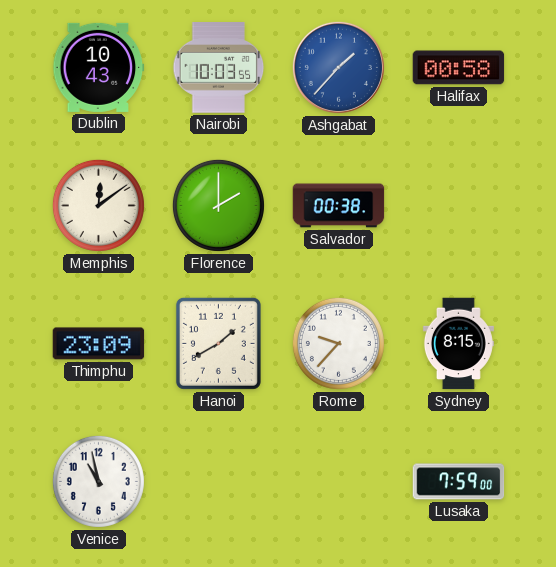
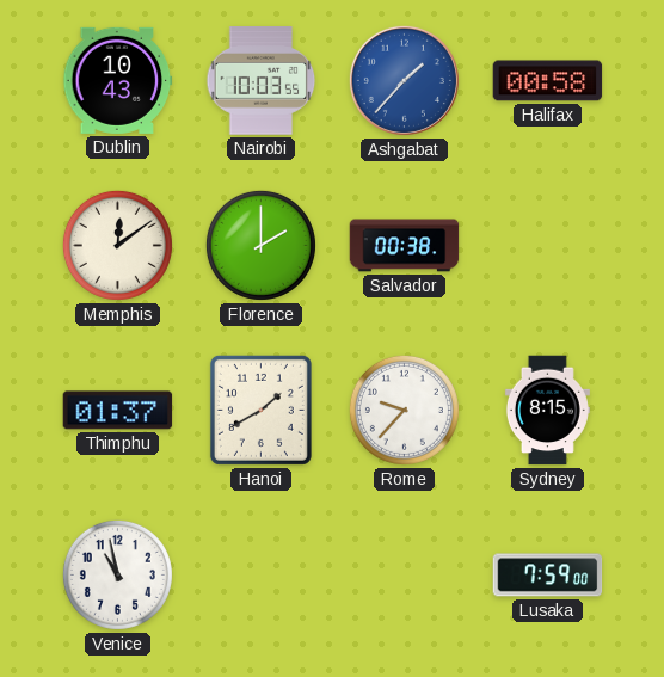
Thimphu: 23:09 -> 01:37 (118, 411)
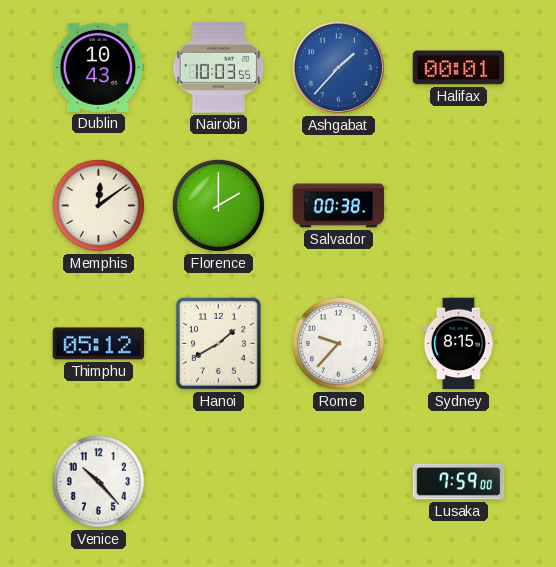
Halifax: 00:58 -> 00:01 (459, 68)
Thimphu: 01:37 -> 05:12 (99, 344)
Venice: 10:58 -> 10:23 (98, 481)
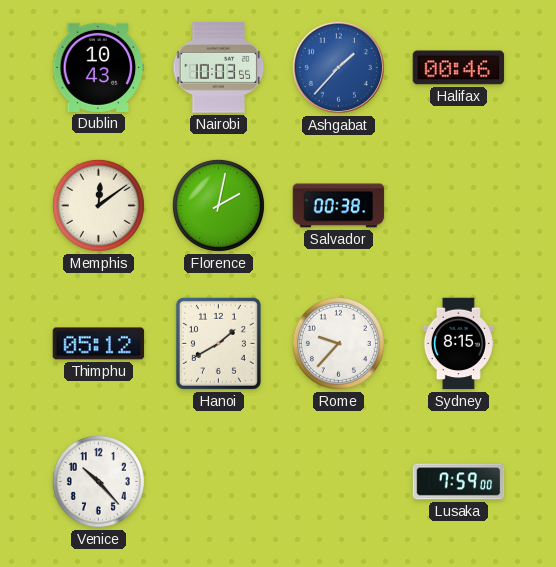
Halifax: 00:01 -> 00:46 (459, 68)
Florence: 2:00 -> 2:02 (218, 205)
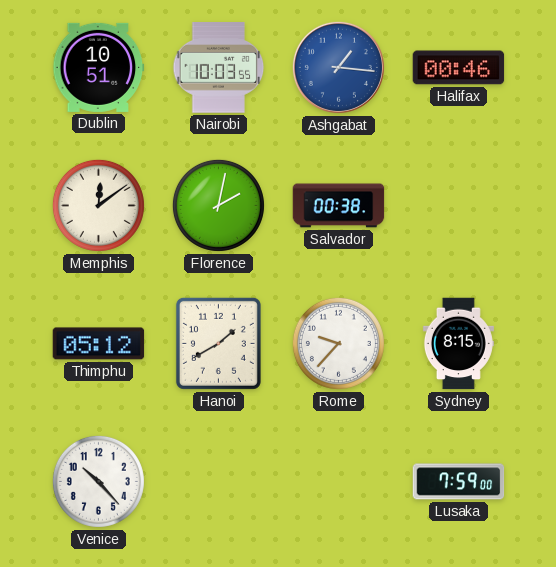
Dublin: 10:43 -> 10:51 (99, 67)
Ashgabat: 1:37 -> 1:16 (338, 67)
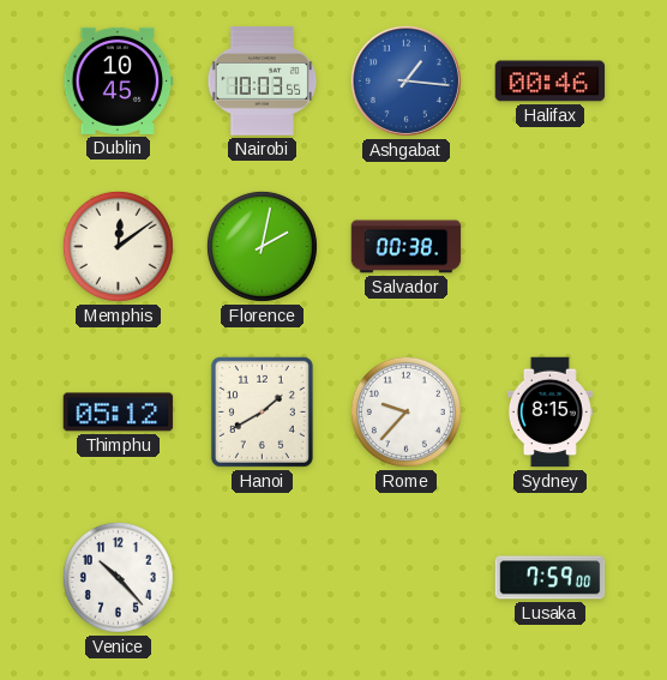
Dublin: 10:51 -> 10:45 (119, 80)
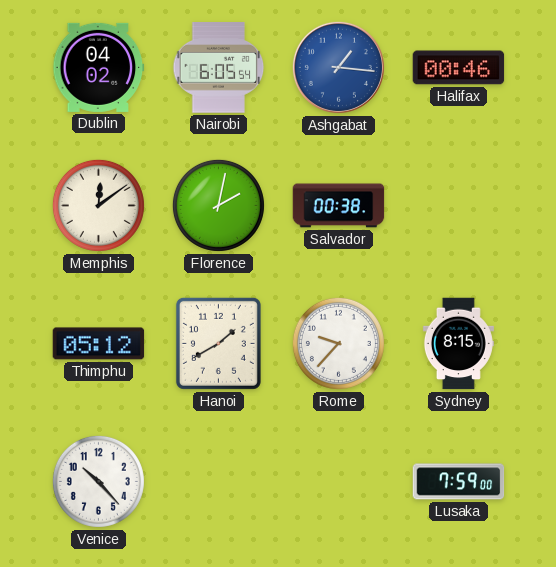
Dublin: 10:45 -> 04:02 (99, 67)
Nairobi: 10:03 -> 6:05 (219, 68)
